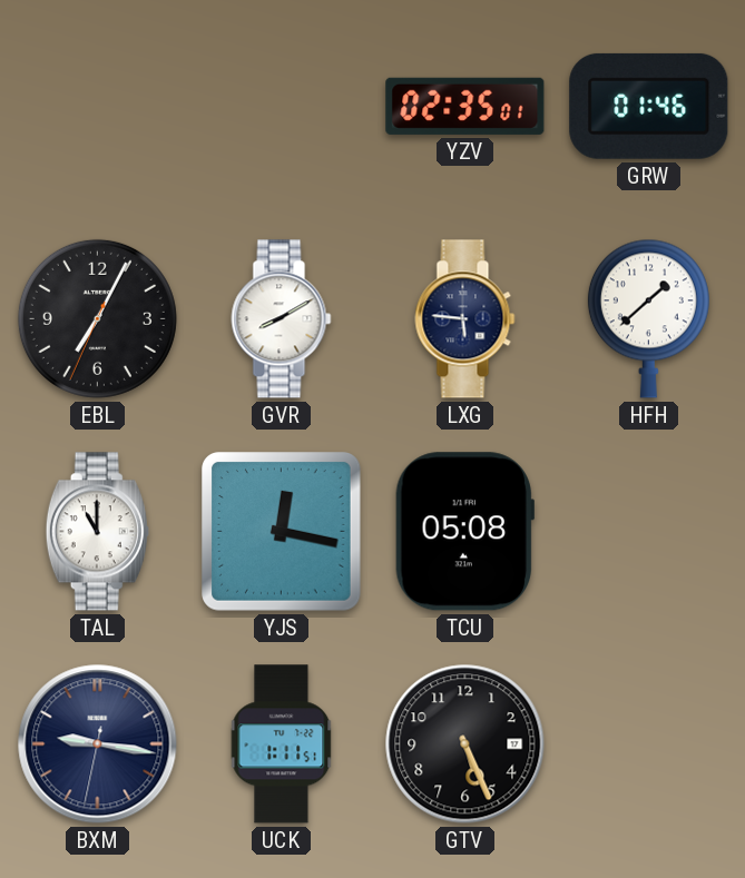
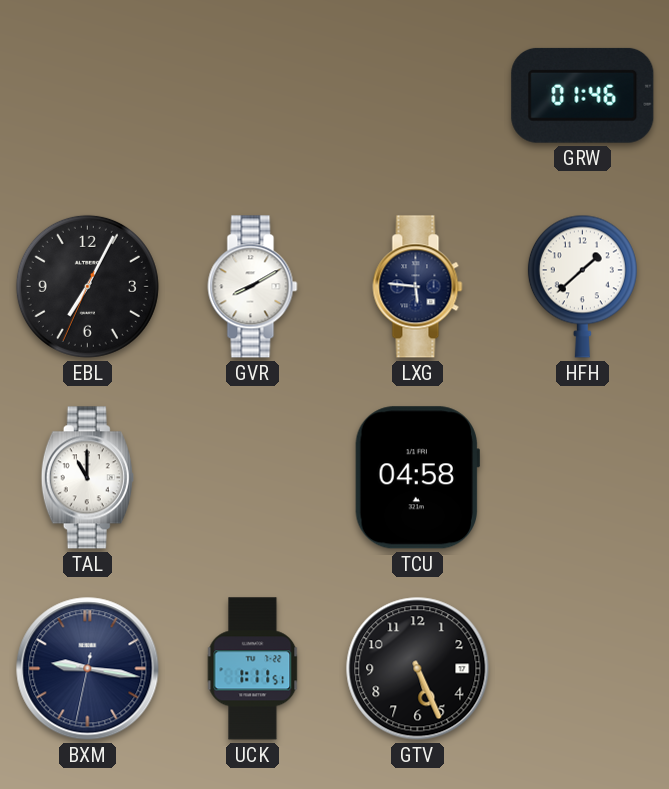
YZV: 02:35 -> none (465, 106)
YJS: 12:17 -> none (282, 532)
TCU: 05:08 -> 04:58 (418, 478)
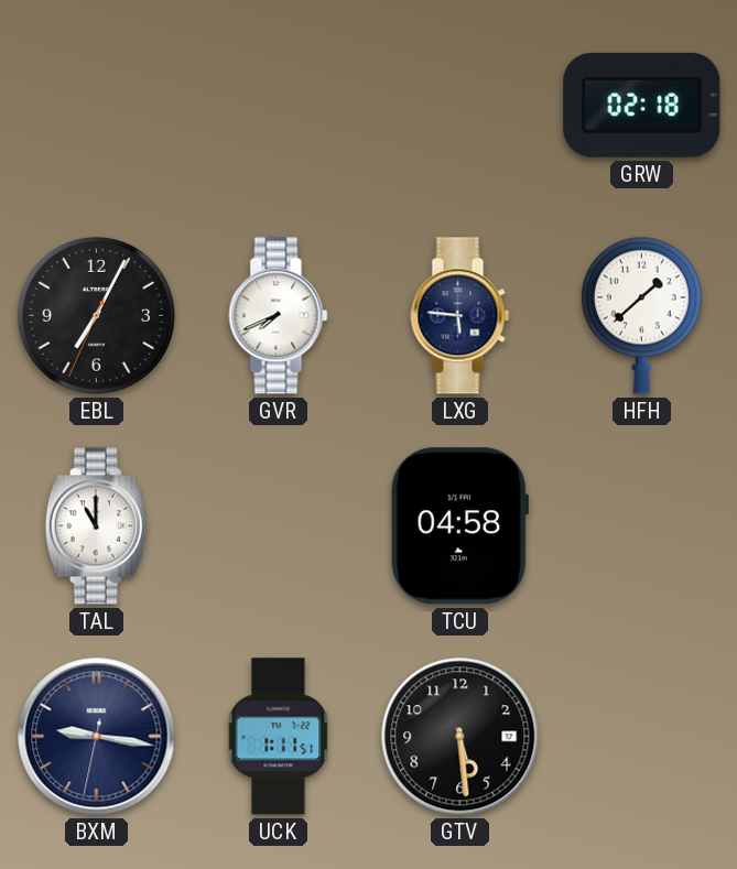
GRW: 01:46 -> 02:18 (642, 105)
GVR: 8:10 -> 7:41 (279, 316)
GTV: 5:26 -> 5:29 (460, 737)
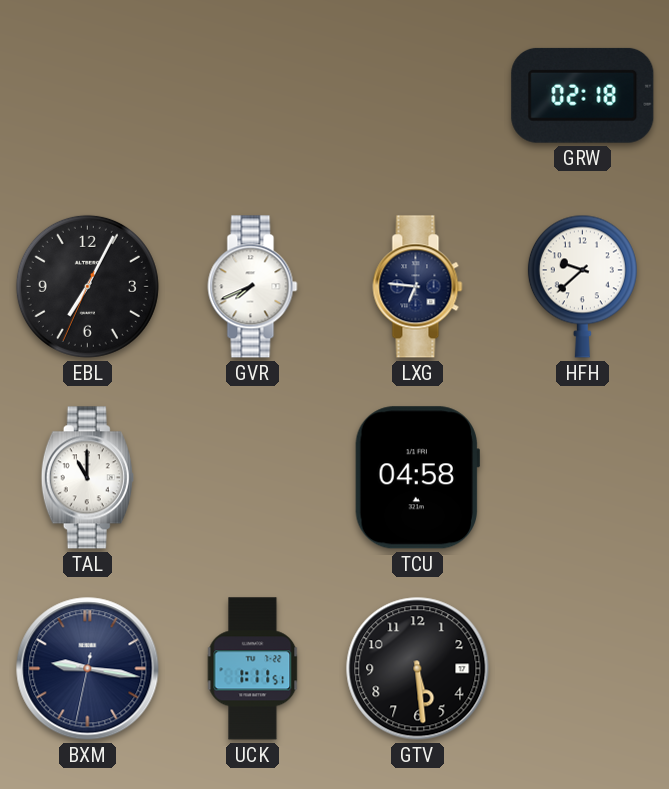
LXG: 5:46 -> 6:46 (418, 287)
HFH: 1:38 -> 9:38 (582, 286)
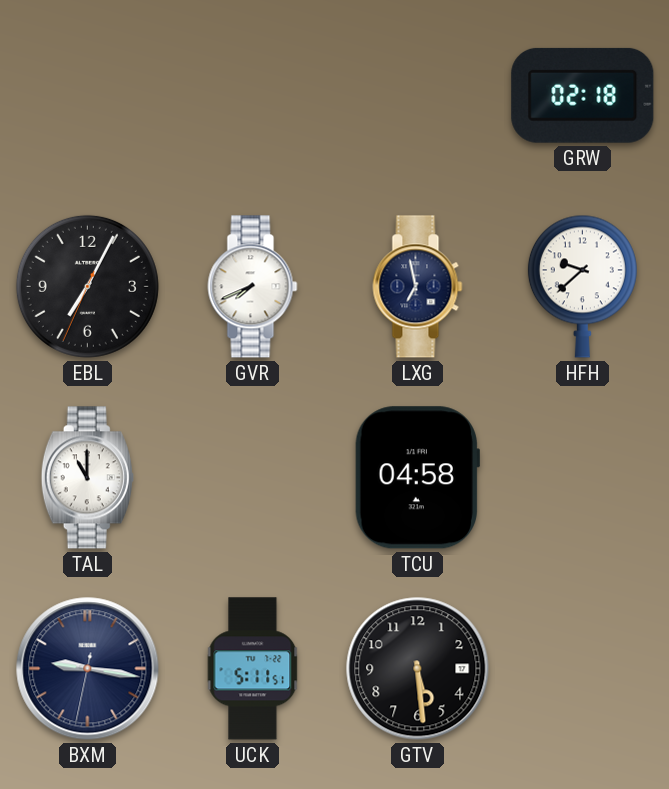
LXG: 6:46 -> 6:58 (418, 287)
UCK: 1:11 -> 5:11 (253, 669)
